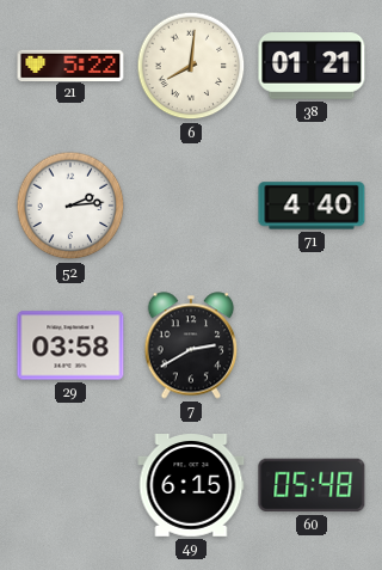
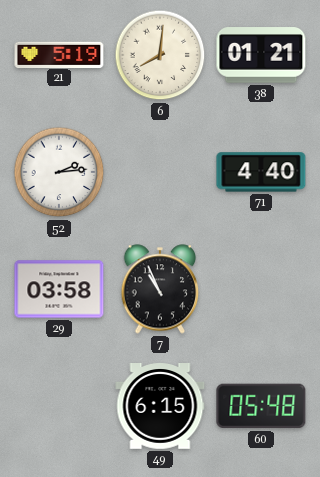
21: 5:22 -> 5:19 (59, 54)
7: 2:40 -> 10:56 (160, 289)
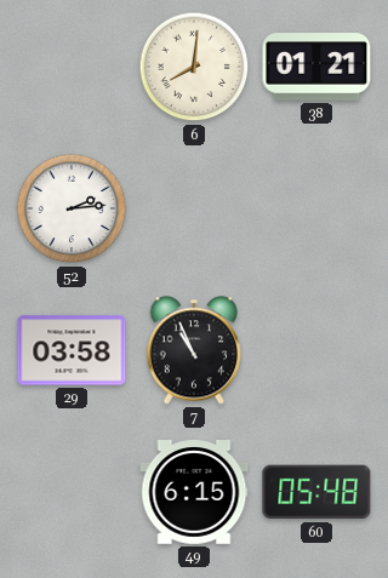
21: 5:19 -> none (59, 54)
71: 4:40 -> none (261, 172)
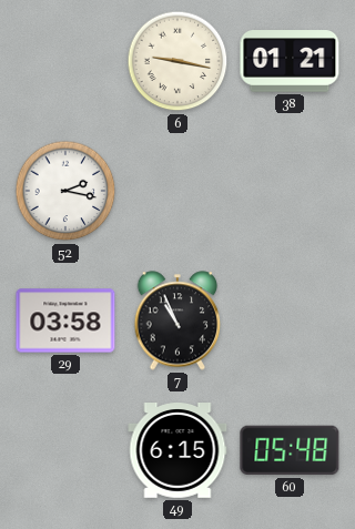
6: 8:01 -> 9:17 (177, 61)
52: 2:14 -> 2:17 (65, 191)
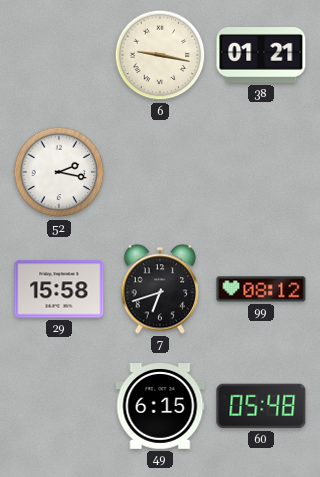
29: 03:58 -> 15:58 (59, 289)
7: 10:56 -> 6:42 (160, 289)
99: none -> 08:12 (261, 289)
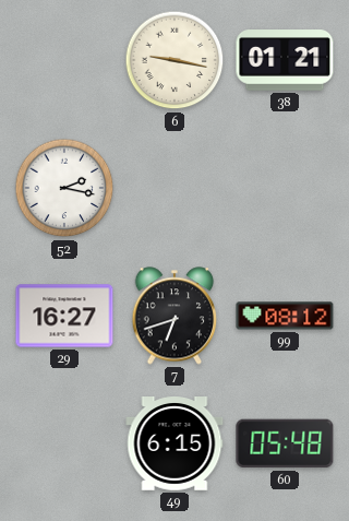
29: 15:58 -> 16:27 (64, 316)
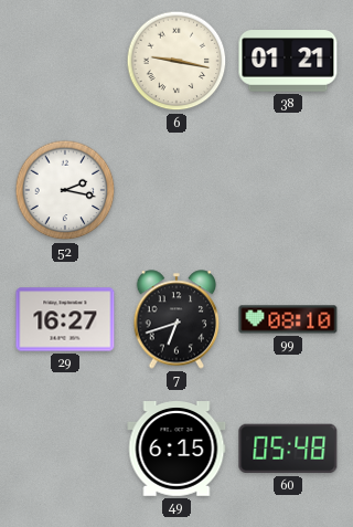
99: 08:12 -> 08:10 (288, 319)
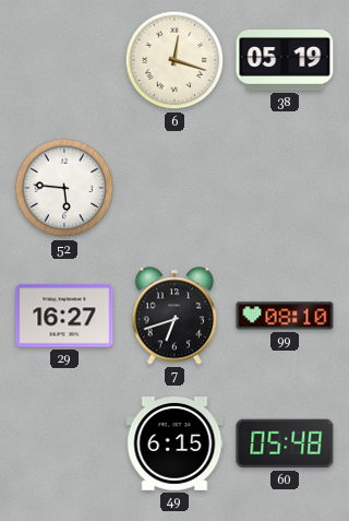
6: 9:17 -> 12:18 (174, 60)
38: 01:21 -> 05:19 (285, 60)
52: 2:17 -> 5:46 (64, 188)
